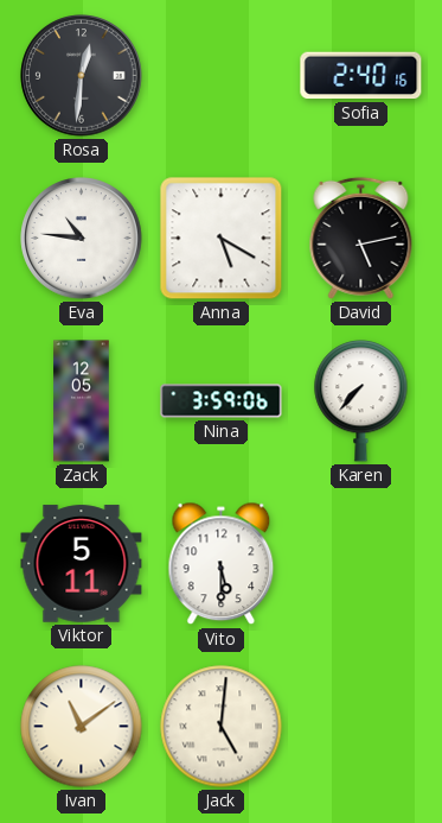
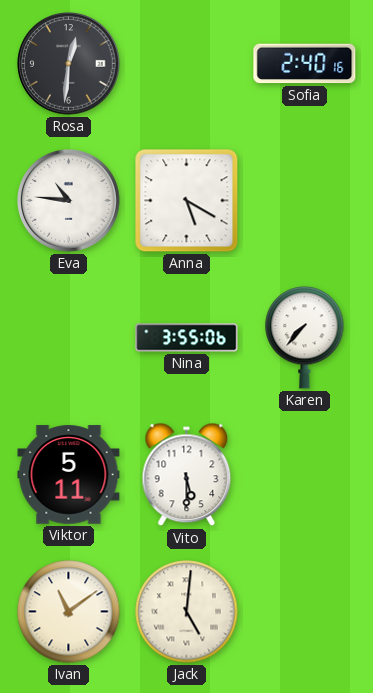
David: 5:13 -> none (361, 238)
Zack: 12:05 -> none (82, 401)
Nina: 3:59 -> 3:55 (187, 338)
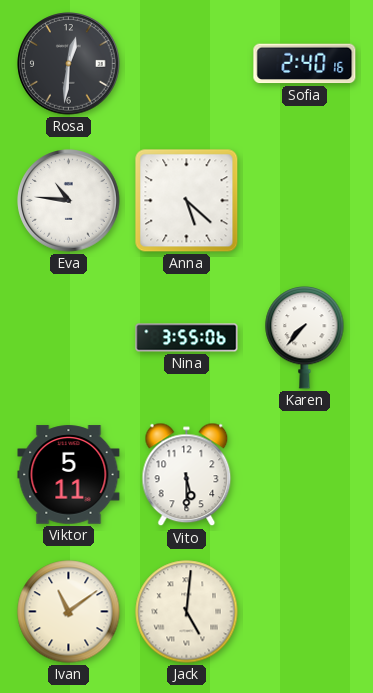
Anna: 5:20 -> 5:22 (187, 201)
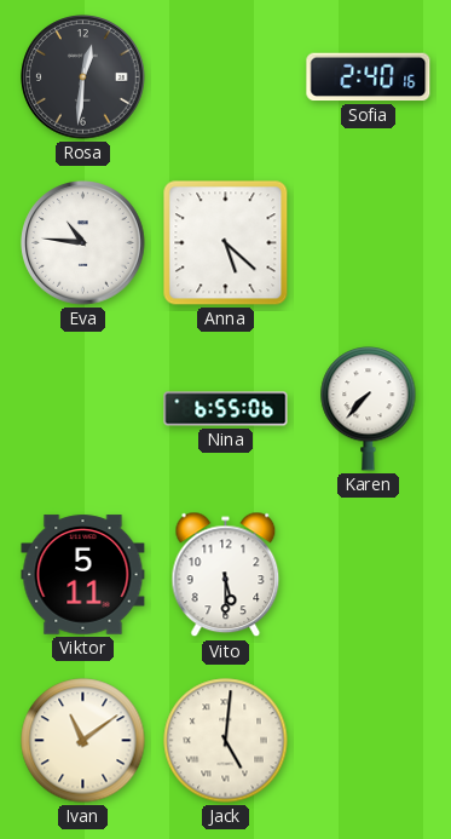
Nina: 3:55 -> 6:55 (226, 409)
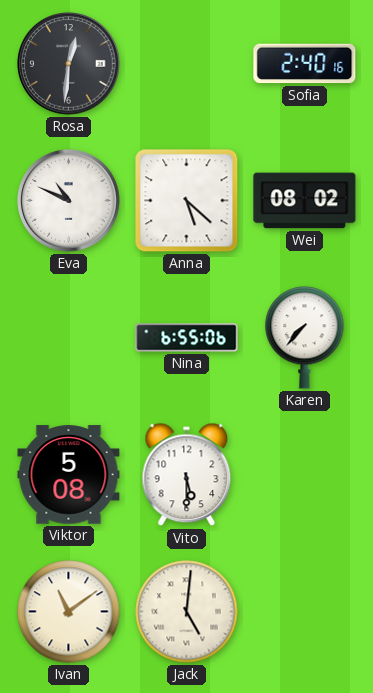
Eva: 10:46 -> 10:49 (69, 201)
Wei: none -> 08:02 (305, 201)
Viktor: 5:11 -> 5:08 (69, 475)
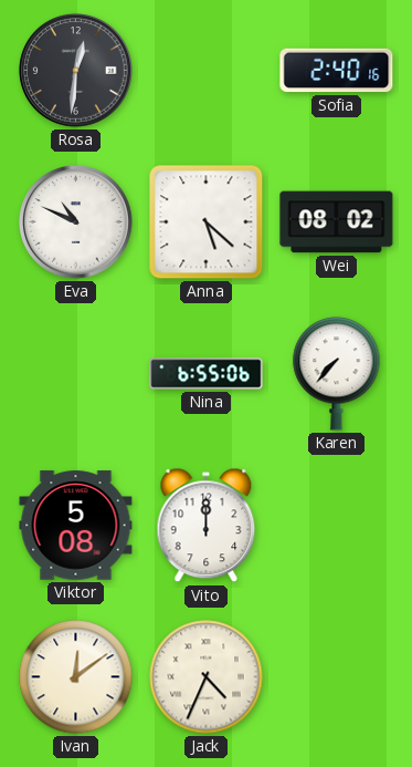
Vito: 5:30 -> 12:00 (207, 526)
Ivan: 11:09 -> 12:09 (76, 677)
Jack: 5:01 -> 4:34 (207, 677)
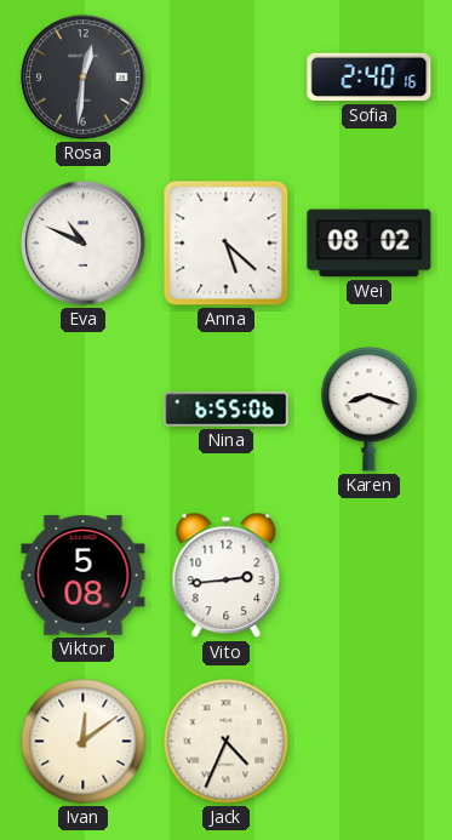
Karen: 7:37 -> 8:18 (370, 410)
Vito: 12:00 -> 2:44 (227, 576)
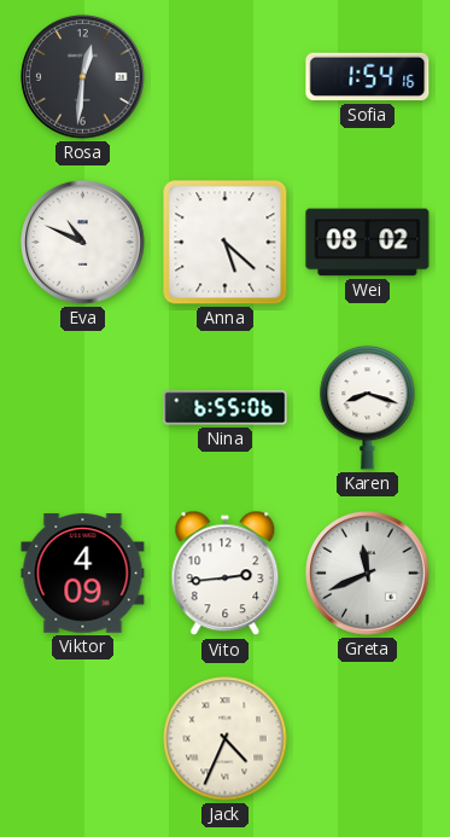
Sofia: 2:40 -> 1:54 (368, 77)
Viktor: 5:08 -> 4:09 (83, 574)
Greta: none -> 11:41 (368, 574)
Ivan: 12:09 -> none (84, 742)
